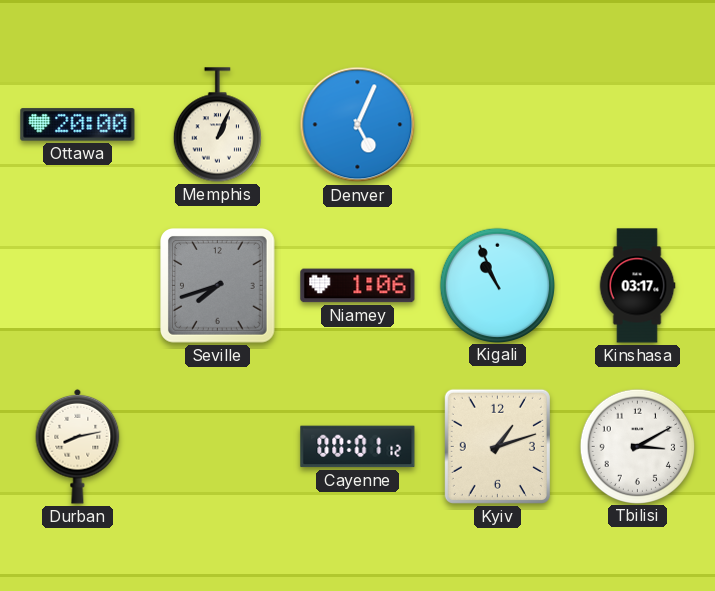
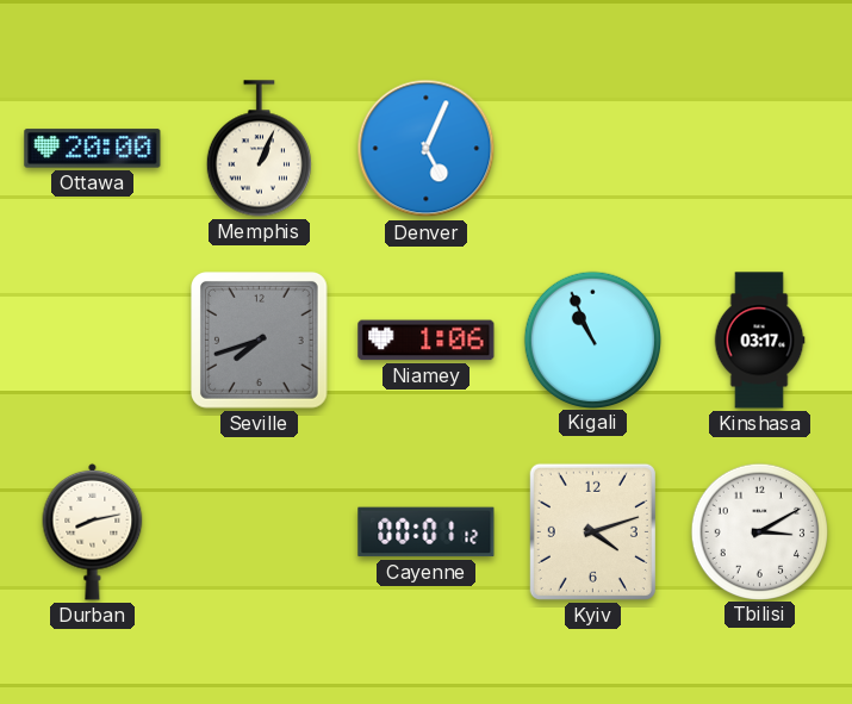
Kyiv: 1:12 -> 4:12 (592, 531)
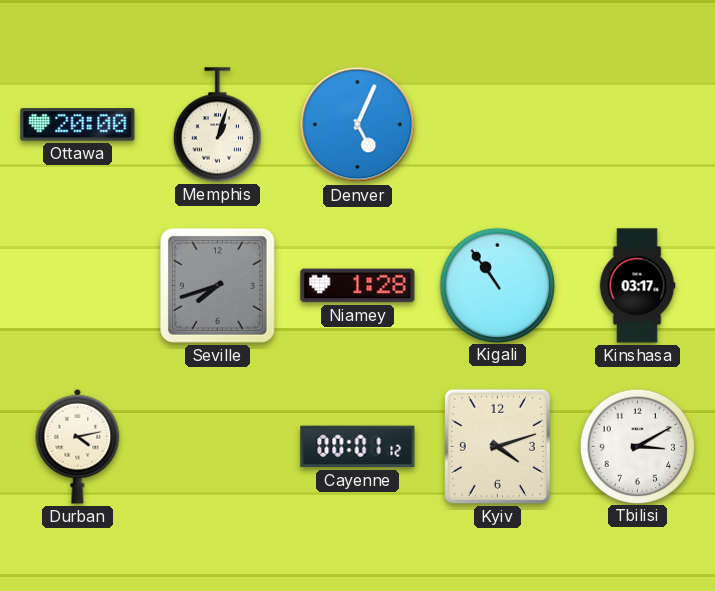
Memphis: 1:04 -> 1:03 (217, 125)
Niamey: 1:06 -> 1:28 (358, 286)
Kigali: 10:56 -> 10:54 (497, 285)
Durban: 8:13 -> 4:13 (78, 446)
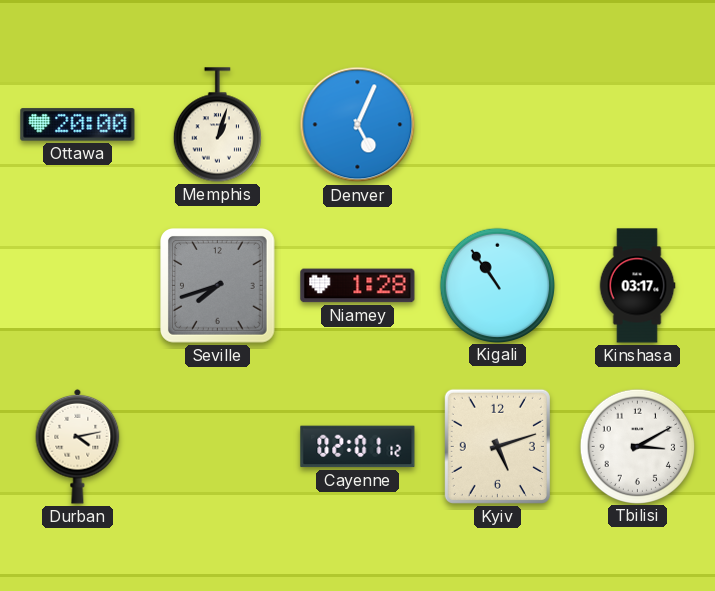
Cayenne: 00:01 -> 02:01 (358, 447)
Kyiv: 4:12 -> 5:12 (497, 446)
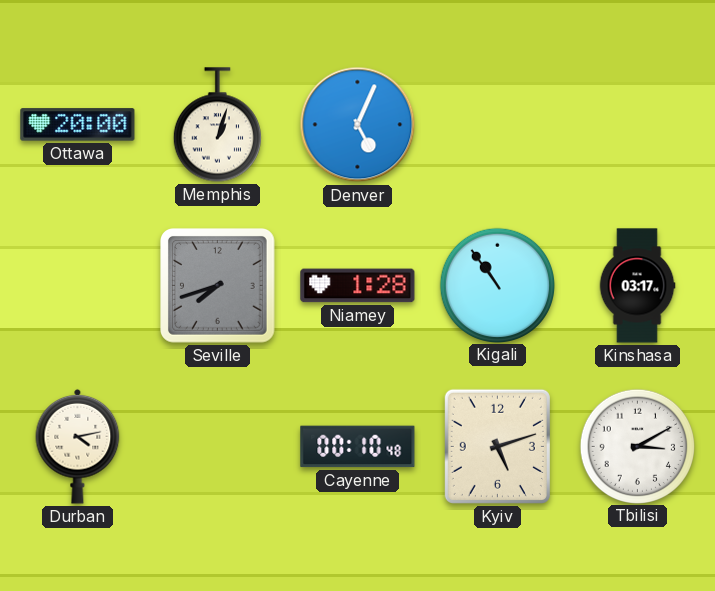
Cayenne: 02:01 -> 00:10 (358, 447)
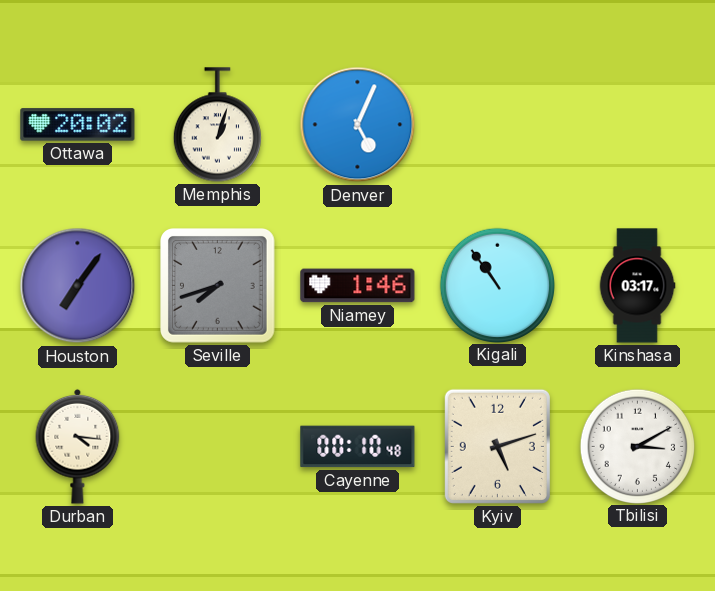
Ottawa: 20:00 -> 20:02 (78, 125)
Houston: none -> 7:06 (78, 286)
Niamey: 1:28 -> 1:46 (358, 286)
Durban: 4:13 -> 4:16 (78, 446)
